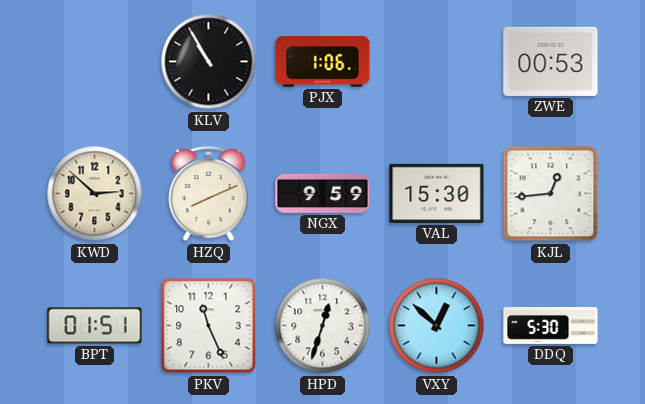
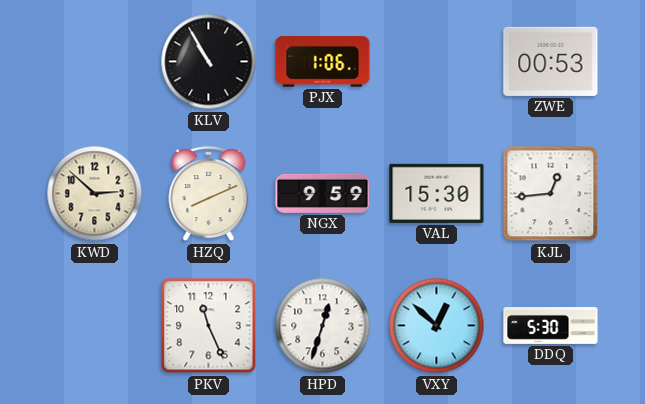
BPT: 01:51 -> none (95, 326)
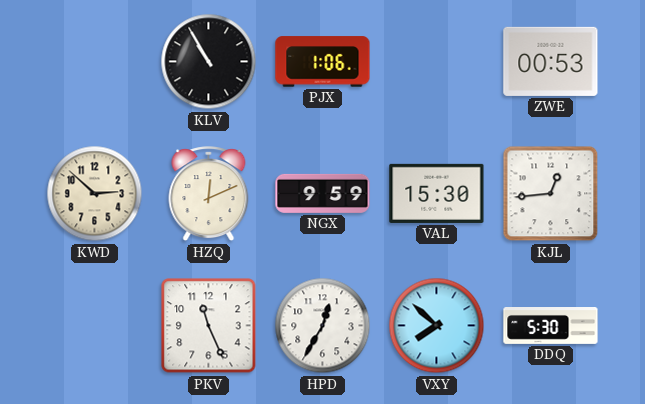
HZQ: 8:11 -> 12:11 (209, 194)
HPD: 12:33 -> 12:35 (323, 326)
VXY: 12:52 -> 7:52 (437, 326)
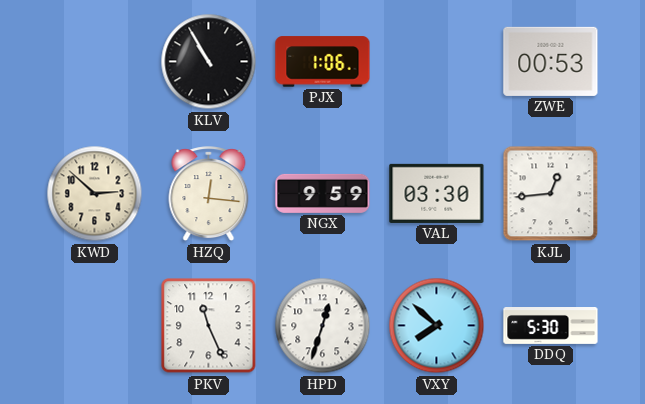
HZQ: 12:11 -> 12:16 (209, 194)
VAL: 15:30 -> 03:30 (437, 193)
HPD: 12:35 -> 12:33 (323, 326)
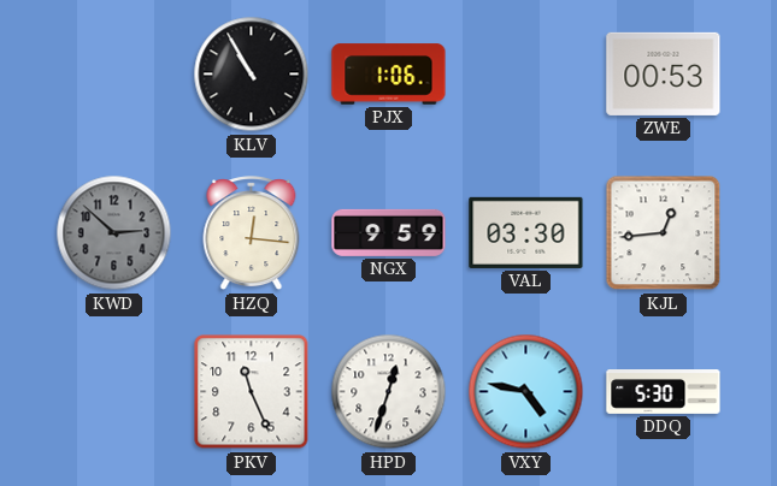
KWD dial: cream -> grey (114, 233)
VXY: 7:52 -> 4:47 (526, 392)
